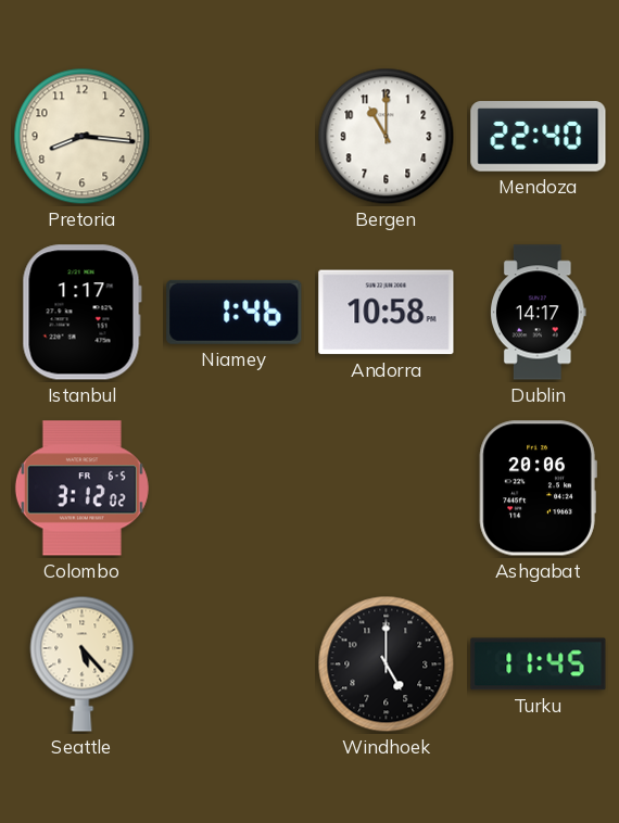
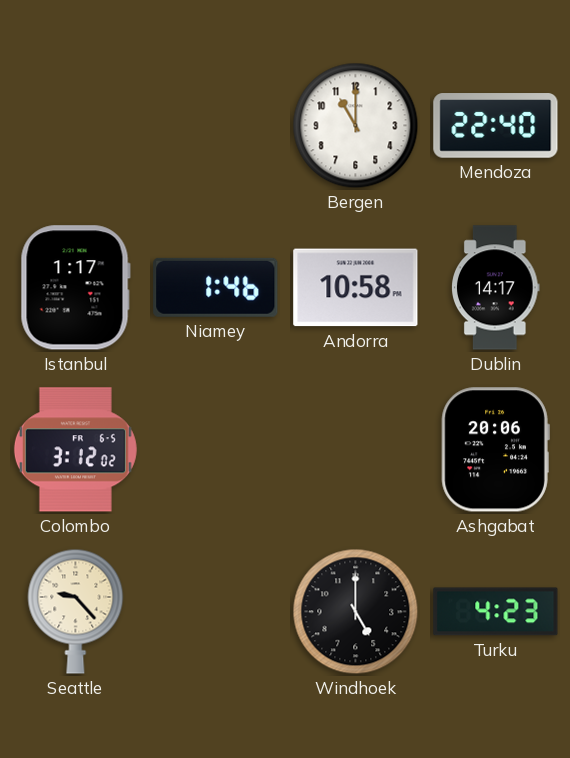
Pretoria: 8:16 -> none (83, 137)
Seattle: 5:23 -> 9:23 (76, 611)
Turku: 11:45 -> 4:23 (496, 612)
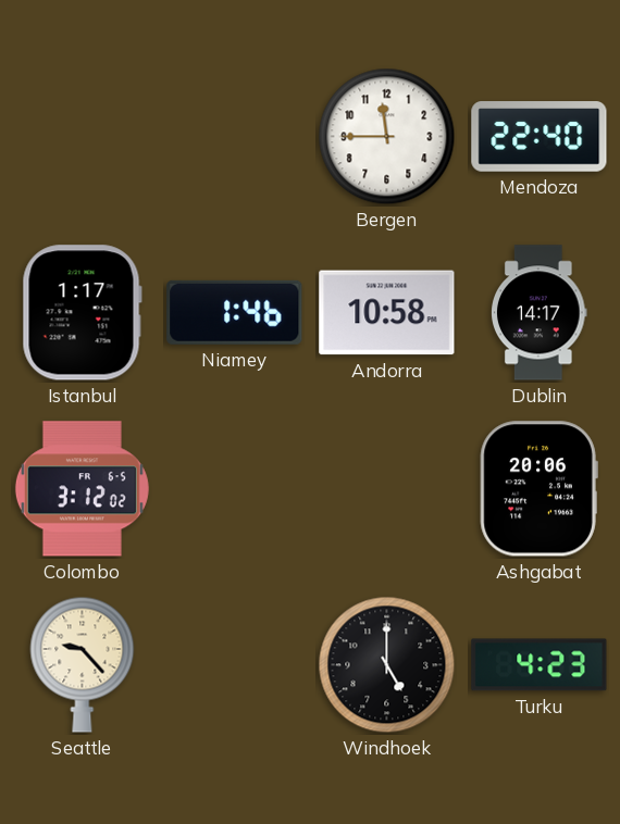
Bergen: 11:00 -> 11:45 (387, 137)
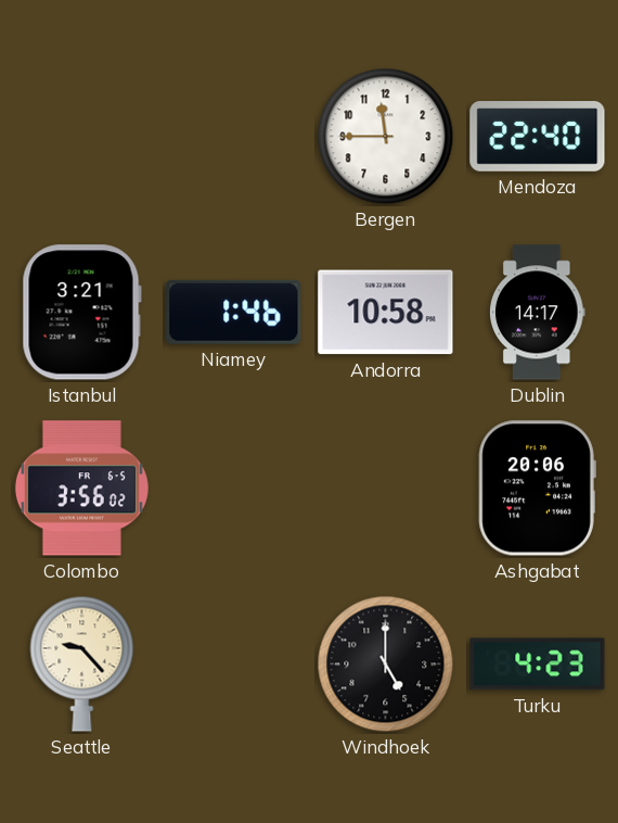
Istanbul: 1:17 -> 3:21 (81, 313)
Colombo: 3:12 -> 3:56 (81, 489)
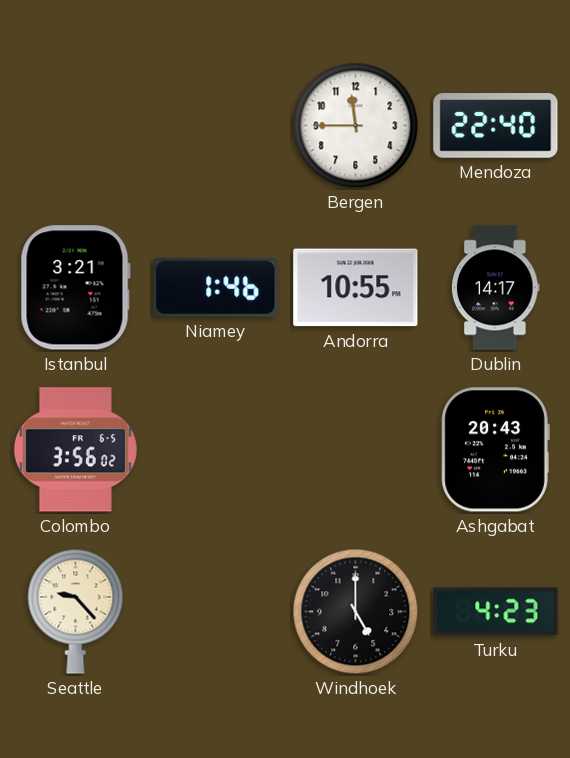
Andorra: 10:58 -> 10:55 (356, 288)
Ashgabat: 20:06 -> 20:43 (495, 450)
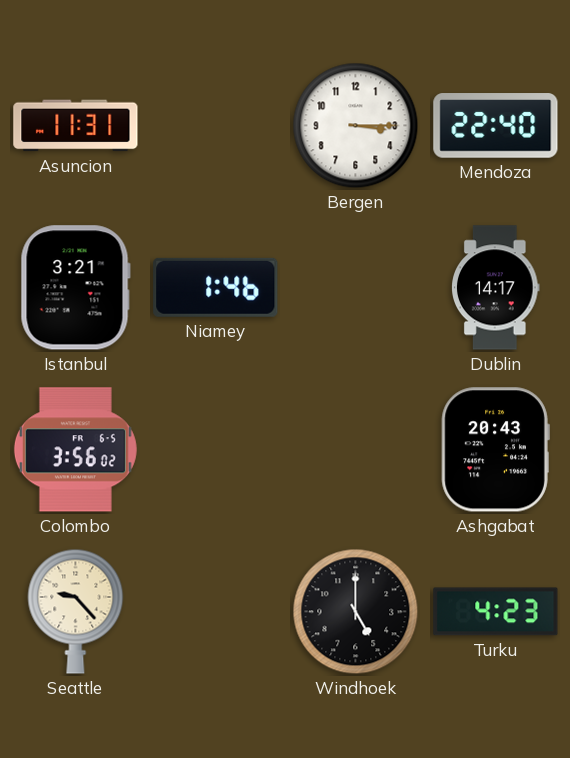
Asuncion: none -> 11:31 (76, 126)
Bergen: 11:45 -> 3:15 (356, 126)
Andorra: 10:55 -> none (356, 288)
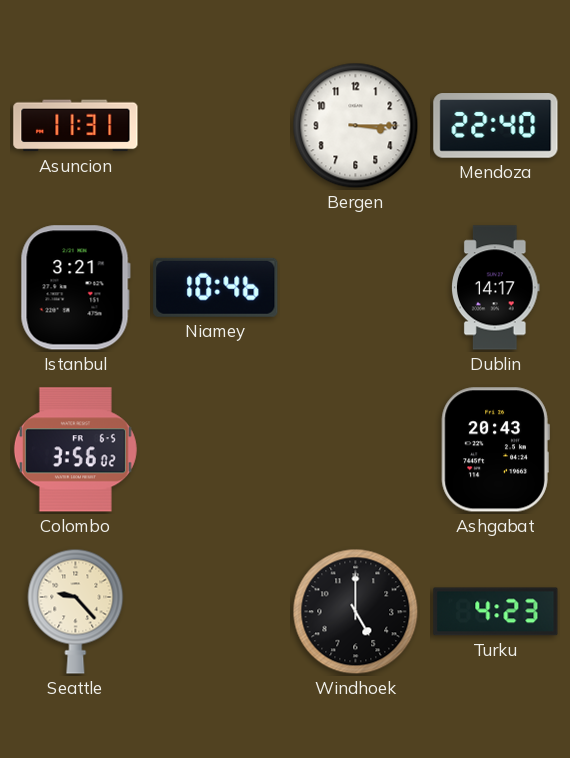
Niamey: 1:46 -> 10:46 (216, 287)
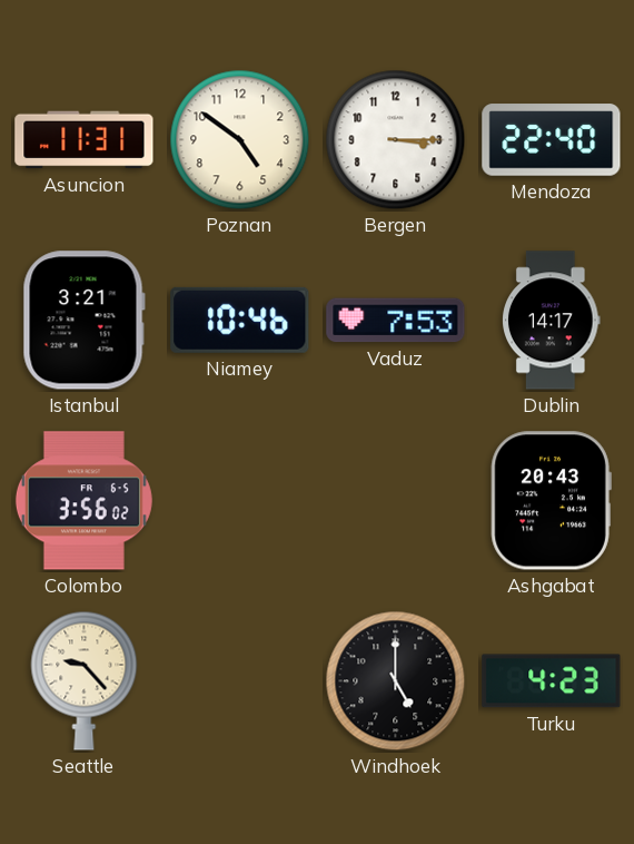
Poznan: none -> 4:51 (240, 140)
Vaduz: none -> 7:53 (396, 321)
